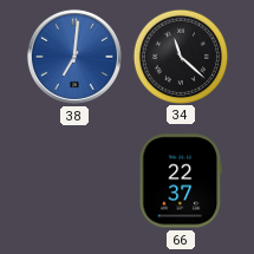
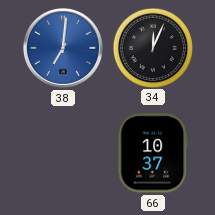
34: 11:22 -> 12:04 (152, 47)
66: 22:37 -> 10:37 (153, 153)
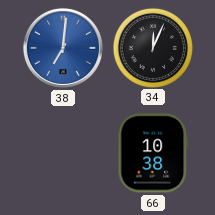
66: 10:37 -> 10:38 (153, 153)
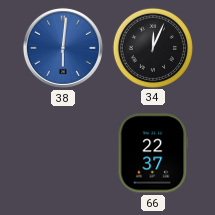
38: 7:01 -> 6:01 (63, 48)
66: 10:38 -> 22:37 (153, 153)
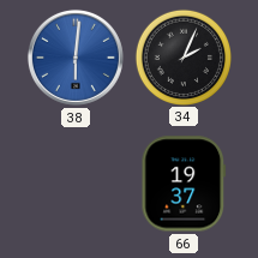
34: 12:04 -> 2:04 (182, 56)
66: 22:37 -> 19:37 (184, 184)
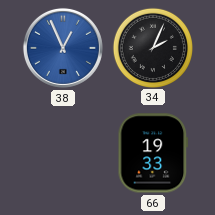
38: 6:01 -> 12:56 (63, 48)
66: 19:37 -> 19:33 (153, 153)
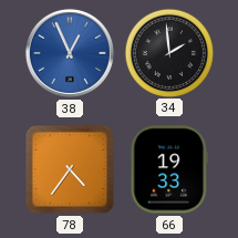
34: 2:04 -> 1:59 (168, 52)
78: none -> 4:36 (70, 169)
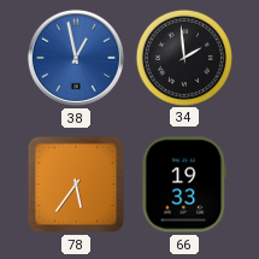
38: 12:56 -> 12:58 (76, 58)
78: 4:36 -> 5:36 (76, 184)
